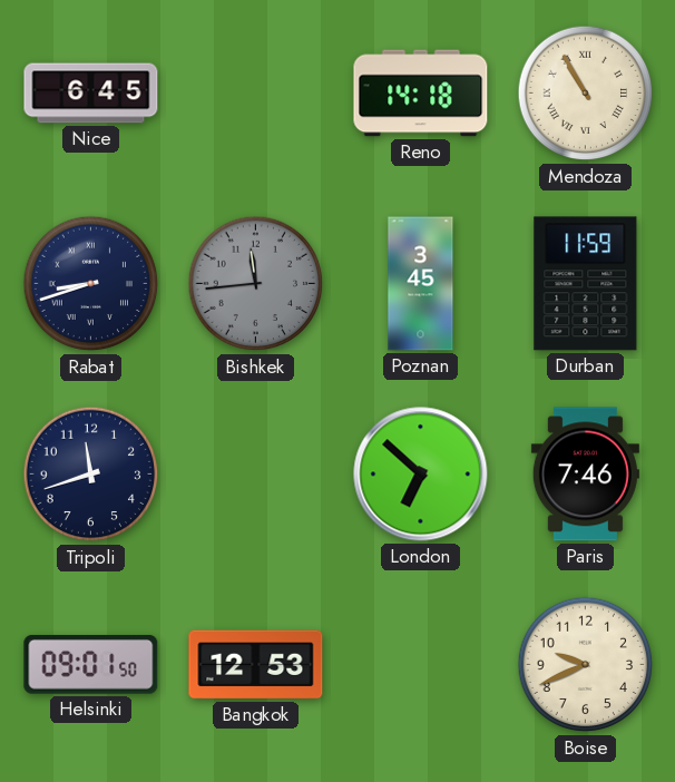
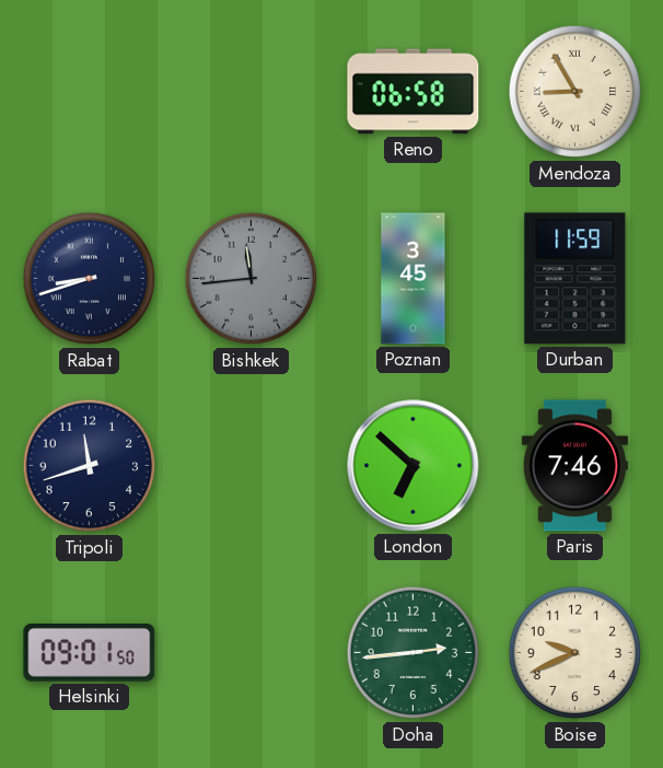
Nice: 6:45 -> none (91, 94)
Reno: 14:18 -> 06:58 (414, 92)
Mendoza: 10:55 -> 8:55 (575, 92)
Bangkok: 12:53 -> none (256, 665)
Doha: none -> 2:44 (414, 653)
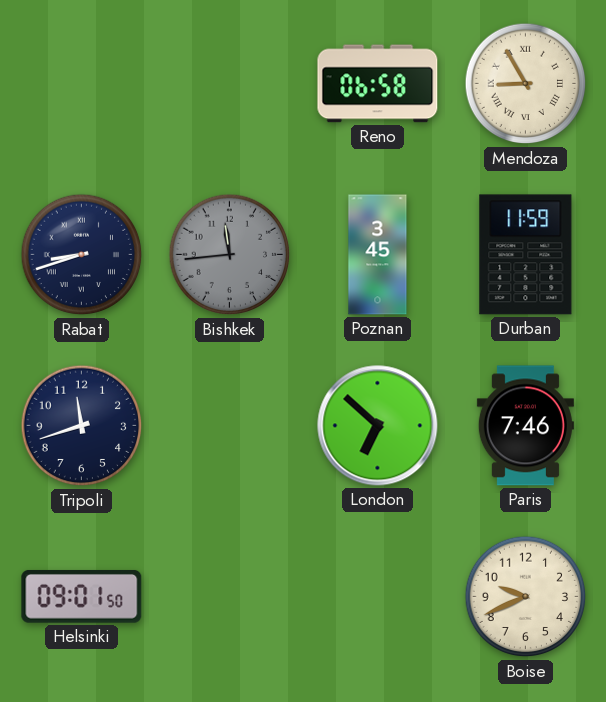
Doha: 2:44 -> none (414, 653)
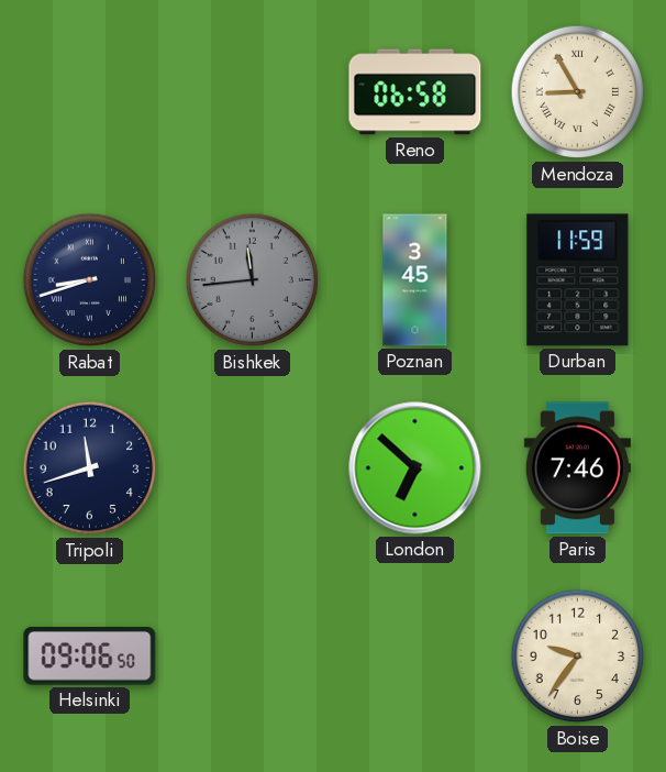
Helsinki: 09:01 -> 09:06 (90, 657)
Boise: 9:41 -> 9:36 (578, 657)
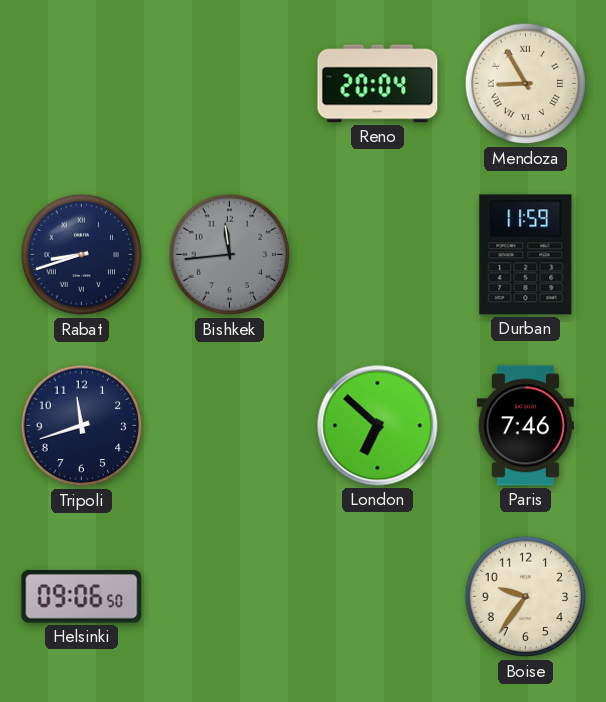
Reno: 06:58 -> 20:04 (378, 84)
Poznan: 3:45 -> none (415, 280)
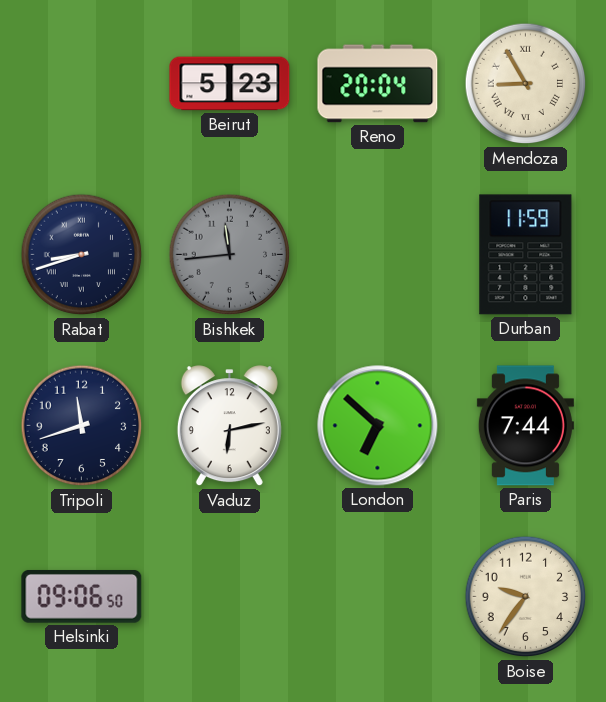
Beirut: none -> 5:23 (230, 84)
Vaduz: none -> 6:13 (229, 426)
Paris: 7:46 -> 7:44 (525, 426)
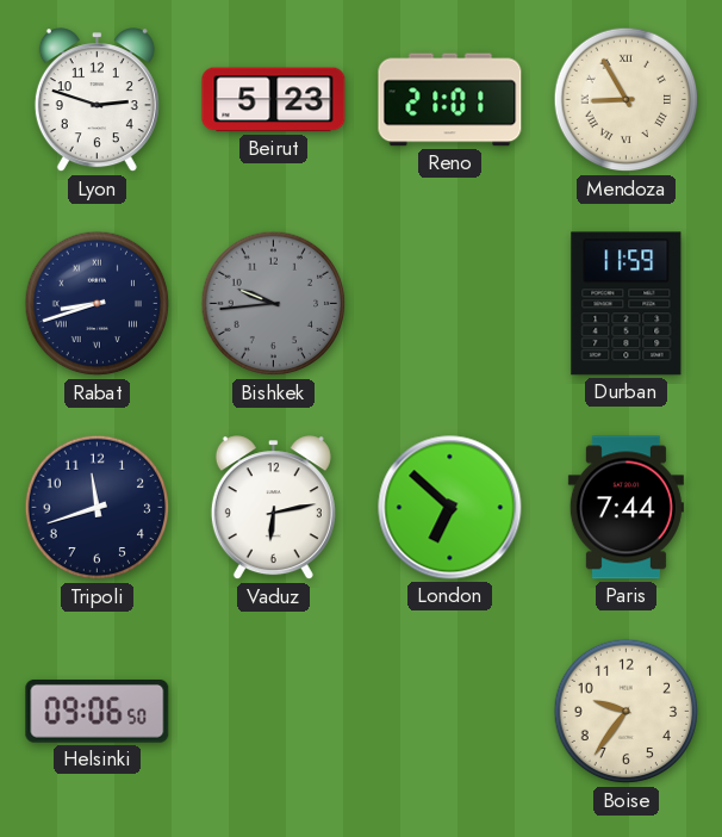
Lyon: none -> 2:48 (97, 100)
Reno: 20:04 -> 21:01 (450, 100)
Bishkek: 11:44 -> 9:44 (274, 304)
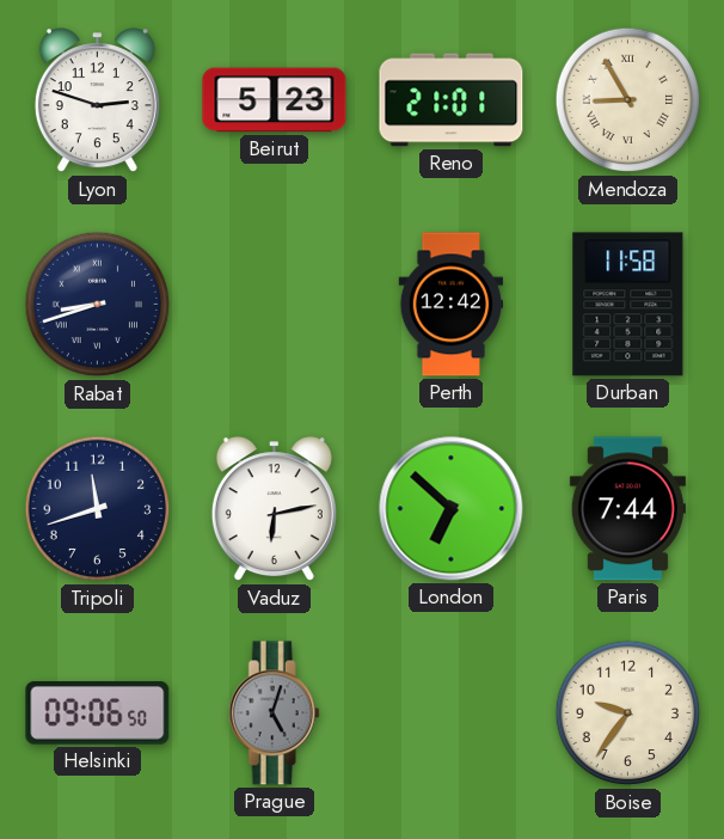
Bishkek: 9:44 -> none (274, 304)
Perth: none -> 12:42 (452, 305)
Durban: 11:59 -> 11:58 (628, 305)
Prague: none -> 5:03 (274, 714)
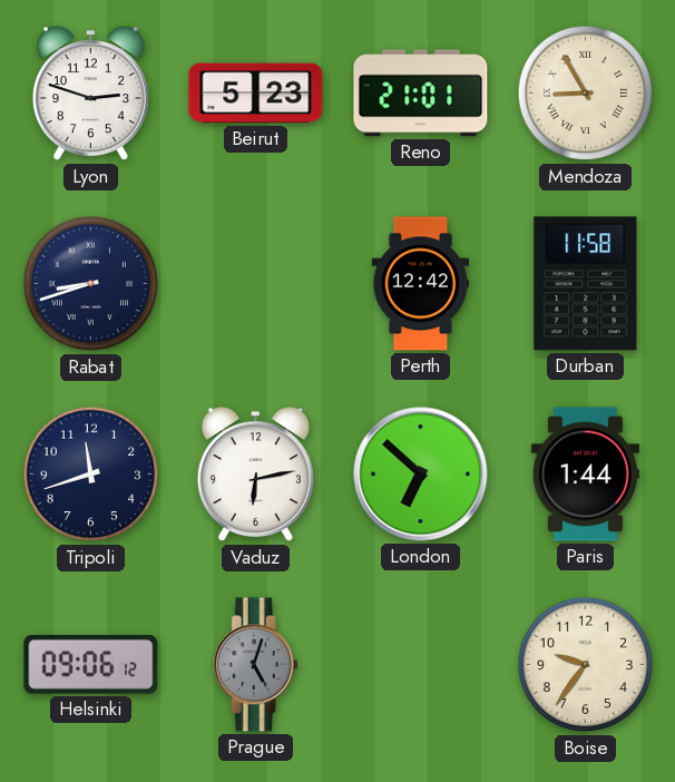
Paris: 7:44 -> 1:44 (585, 475)
Helsinki: 09:06:50 -> 09:06:12 (91, 665)
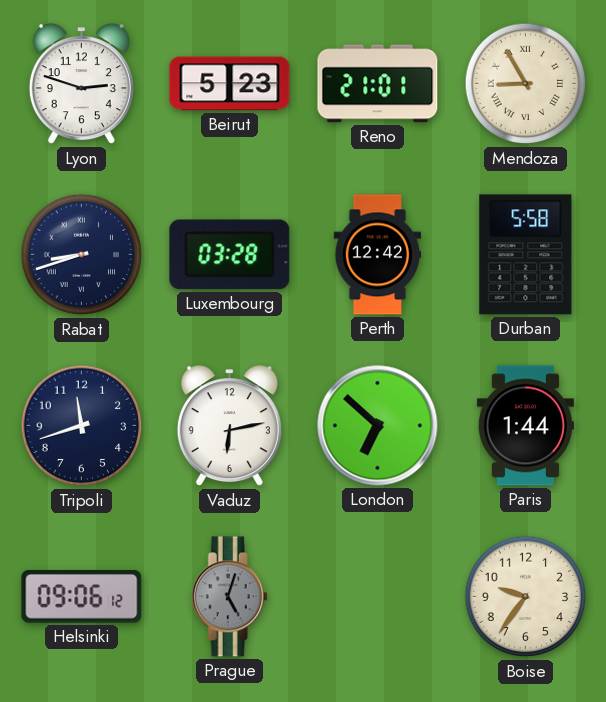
Luxembourg: none -> 03:28 (230, 255)
Durban: 11:58 -> 5:58 (526, 255)
